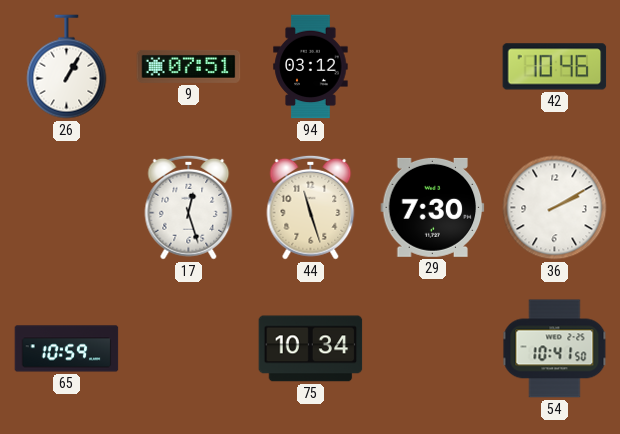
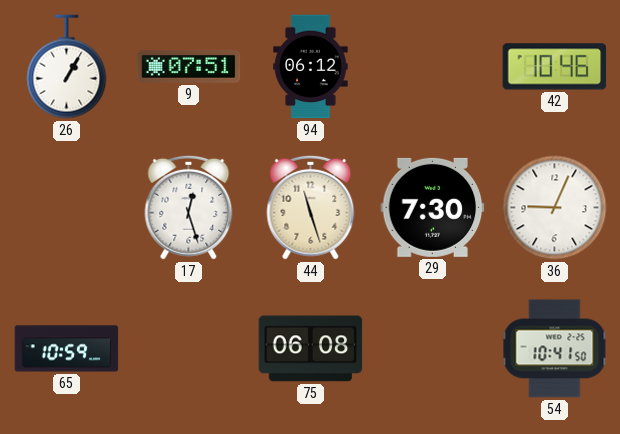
94: 03:12 -> 06:12 (311, 67)
36: 2:10 -> 9:04 (555, 208)
75: 10:34 -> 06:08 (311, 349)
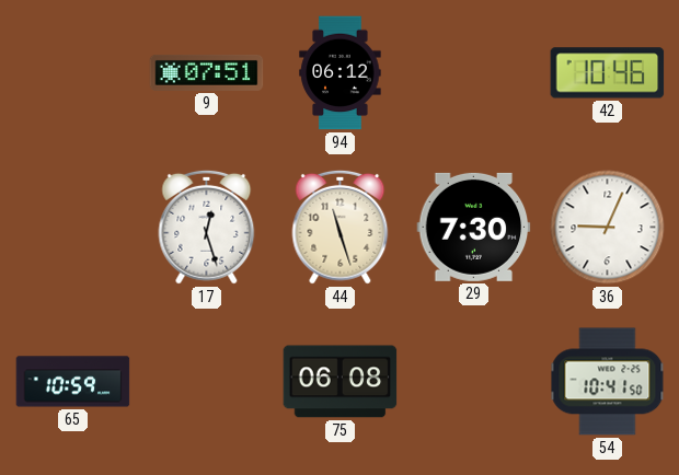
26: 1:05 -> none (67, 67)
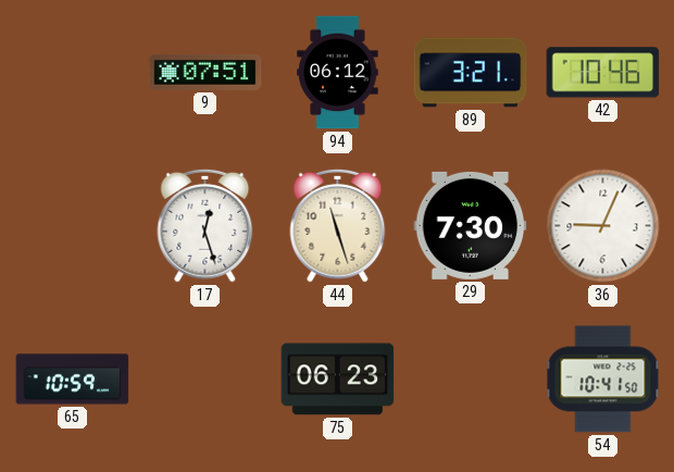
89: none -> 3:21 (471, 73)
75: 06:08 -> 06:23 (338, 380)
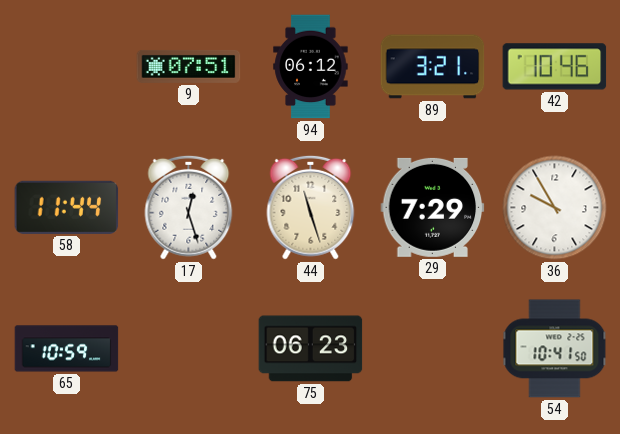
58: none -> 11:44 (67, 207)
29: 7:30 -> 7:29 (433, 207)
36: 9:04 -> 9:55 (555, 208)
